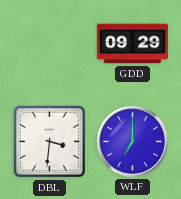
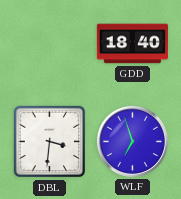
GDD: 09:29 -> 18:40 (132, 44)
WLF: 7:00 -> 6:57 (132, 141)
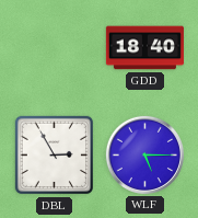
DBL: 3:31 -> 2:55 (55, 156)
WLF: 6:57 -> 5:15 (144, 154)
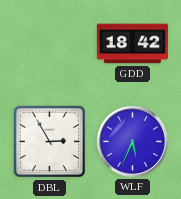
GDD: 18:40 -> 18:42 (132, 44)
WLF: 5:15 -> 5:34 (132, 141)
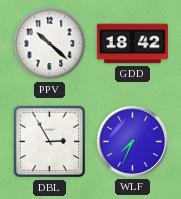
PPV: none -> 10:22 (50, 44)
WLF: 5:34 -> 7:34 (132, 141)
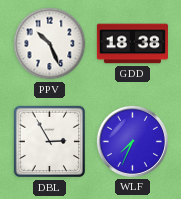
PPV: 10:22 -> 10:26 (50, 44)
GDD: 18:42 -> 18:38 (132, 44)
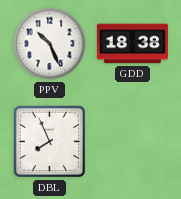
DBL: 2:55 -> 7:56 (50, 142)
WLF: 7:34 -> none (132, 141)
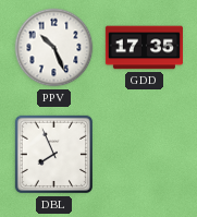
GDD: 18:38 -> 17:35 (144, 48)
